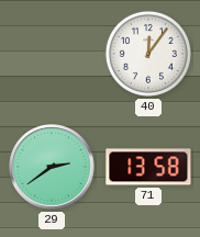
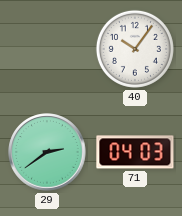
40: 12:06 -> 10:06 (135, 49)
71: 13:58 -> 04:03 (135, 152)
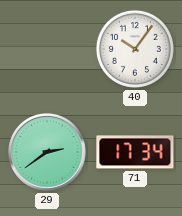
71: 04:03 -> 17:34 (135, 152)
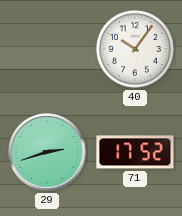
29: 2:39 -> 2:42 (47, 152)
71: 17:34 -> 17:52 (135, 152)
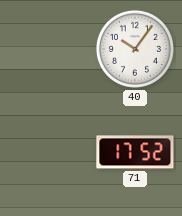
29: 2:42 -> none (47, 152)
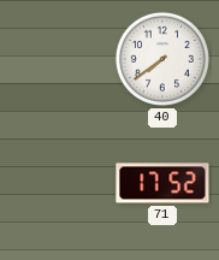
40: 10:06 -> 7:39 (162, 59)
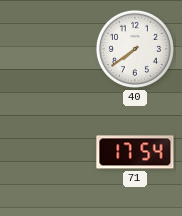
71: 17:52 -> 17:54 (135, 152)
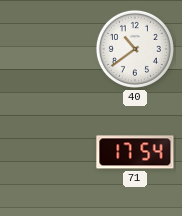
40: 7:39 -> 10:39 (135, 49)
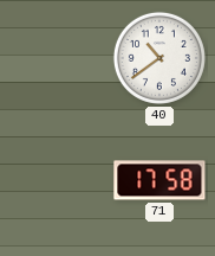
71: 17:54 -> 17:58 (159, 180)
